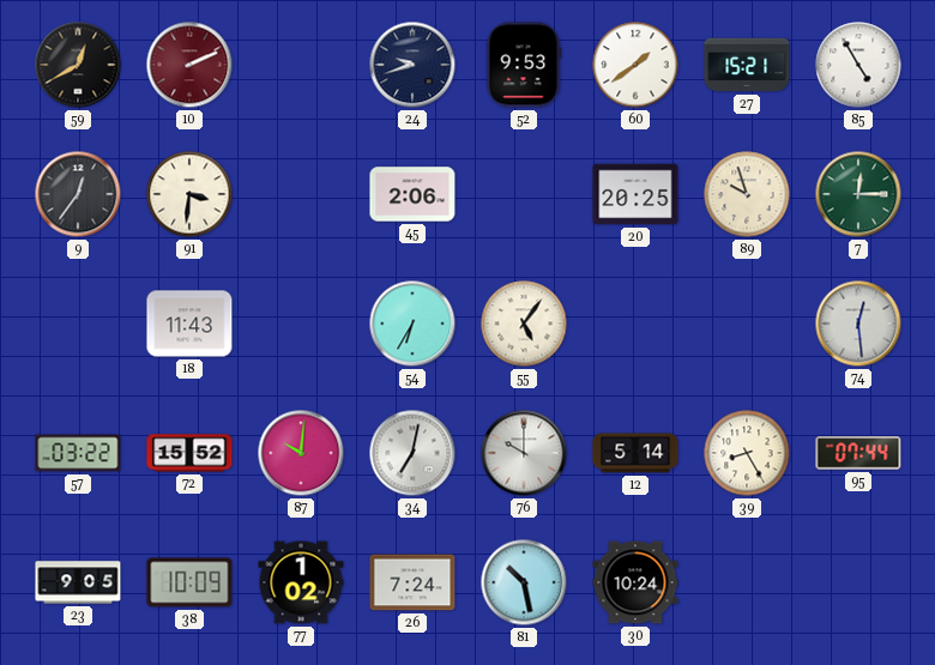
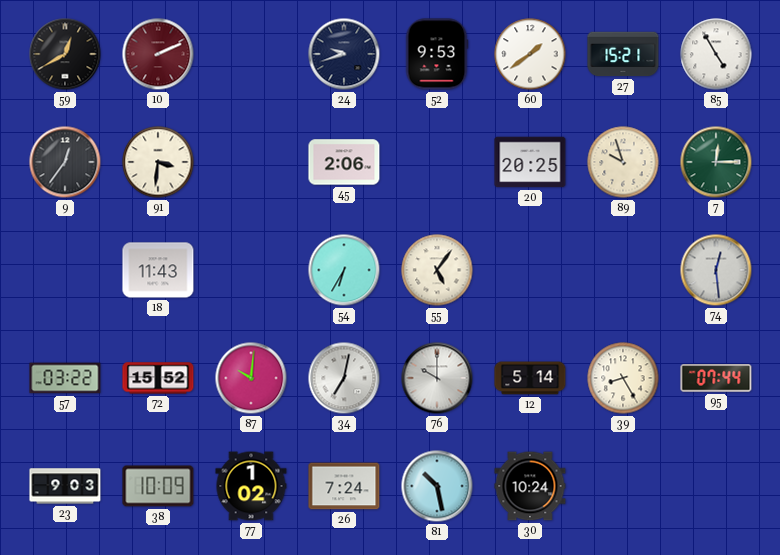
23: 9:05 -> 9:03 (65, 486)
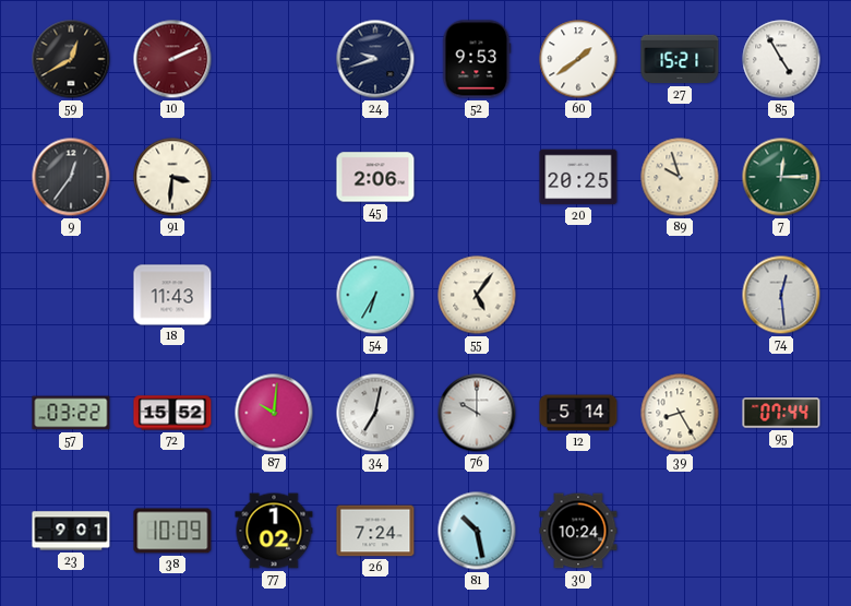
23: 9:03 -> 9:01 (71, 531)
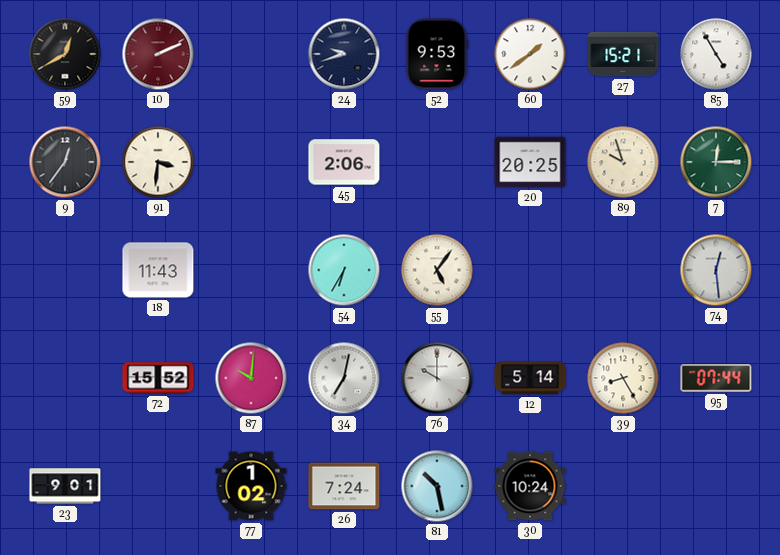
57: 03:22 -> none (71, 413)
38: 10:09 -> none (172, 531)
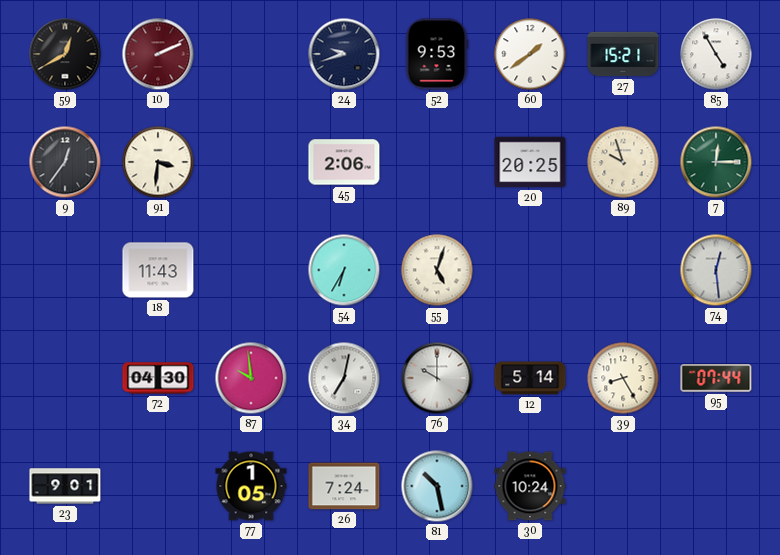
55: 5:06 -> 5:03 (437, 270)
72: 15:52 -> 04:30 (158, 378)
87: 10:01 -> 9:59 (251, 378)
77: 1:02 -> 1:05 (251, 486)
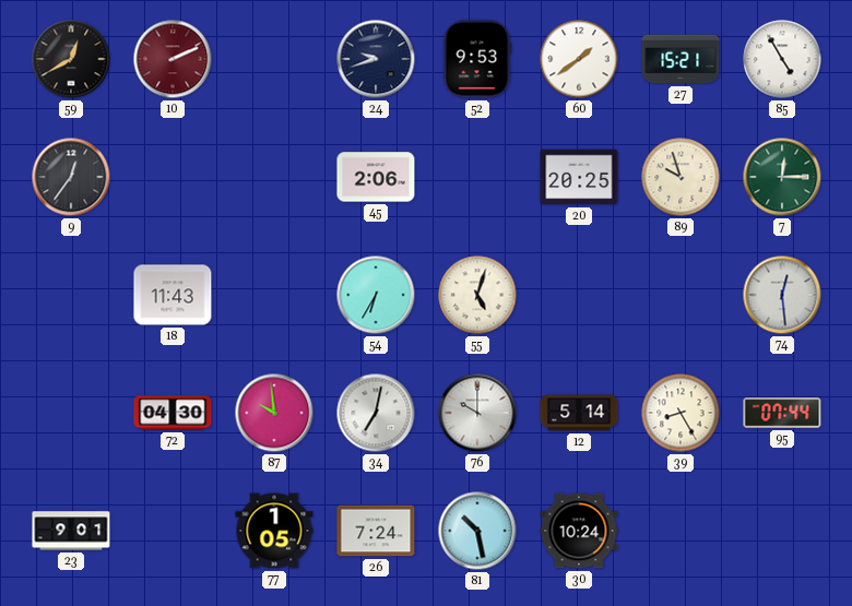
91: 3:31 -> none (158, 162)
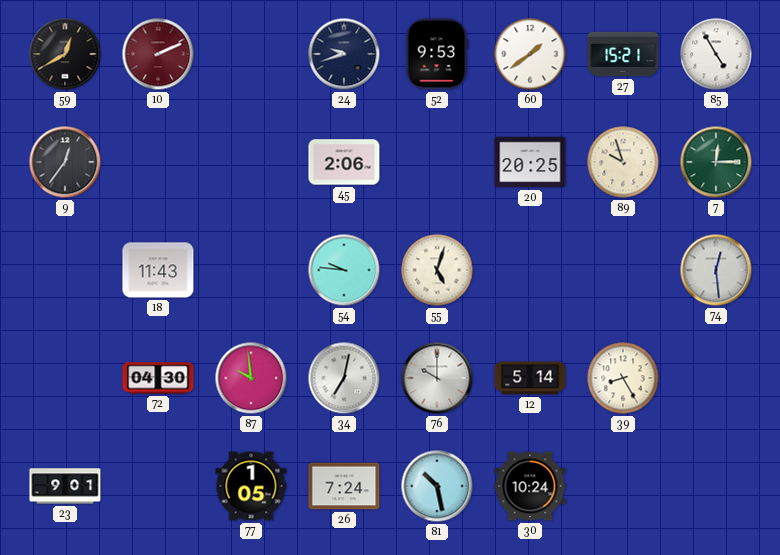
54: 6:35 -> 9:46 (344, 270)
95: 07:44 -> none (782, 413)
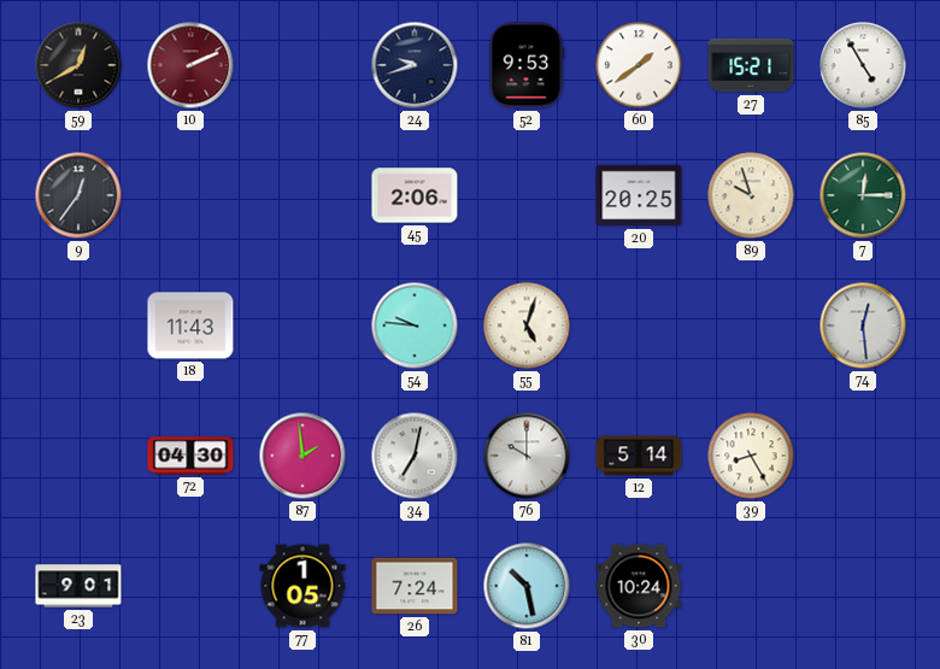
87: 9:59 -> 1:59 (302, 456)
